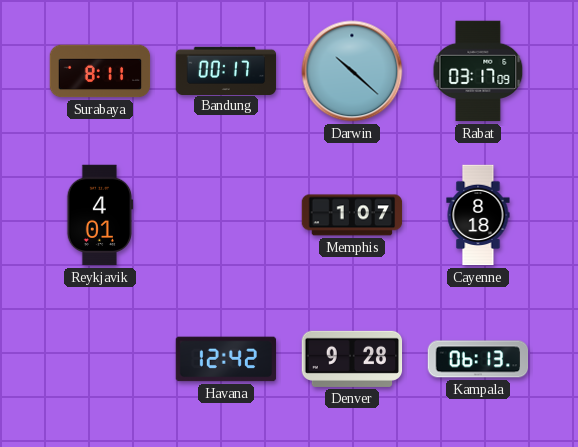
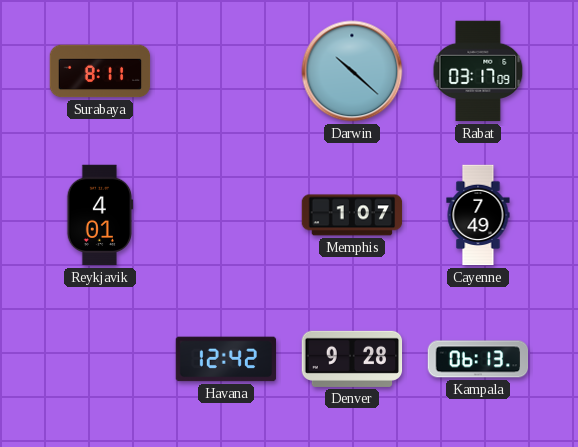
Bandung: 00:17 -> none (226, 70)
Cayenne: 8:18 -> 7:49 (478, 215)
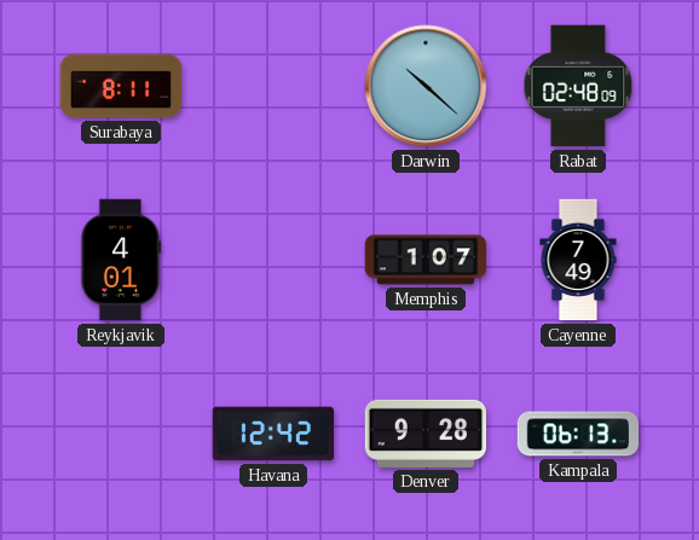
Rabat: 03:17 -> 02:48 (578, 86)
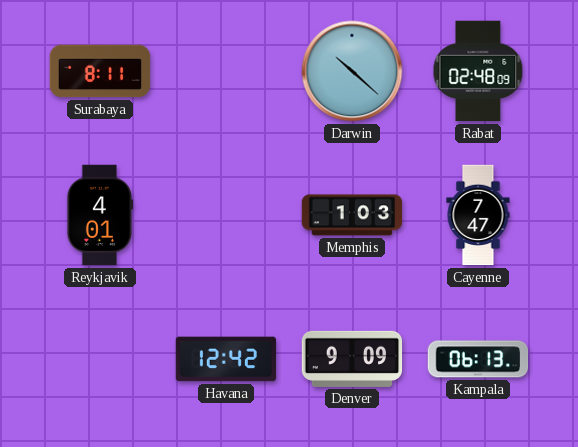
Memphis: 1:07 -> 1:03 (352, 215)
Cayenne: 7:49 -> 7:47 (478, 215)
Denver: 9:28 -> 9:09 (352, 359)
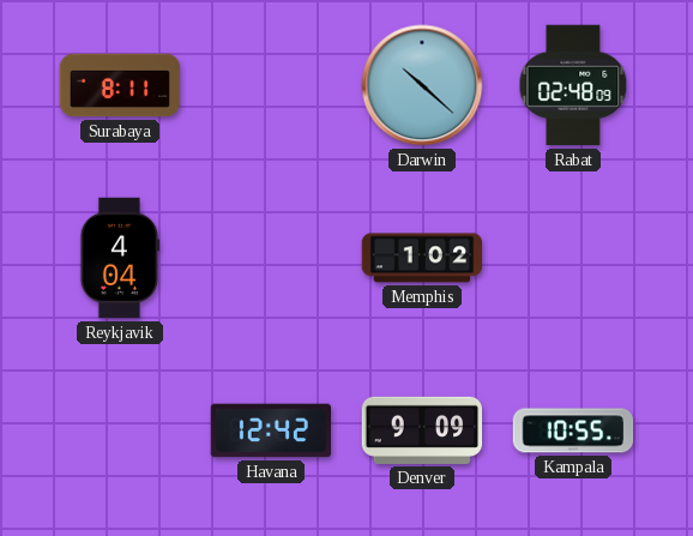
Reykjavik: 4:01 -> 4:04 (120, 258)
Memphis: 1:03 -> 1:02 (422, 258)
Cayenne: 7:47 -> none (478, 215)
Kampala: 06:13 -> 10:55 (573, 430)
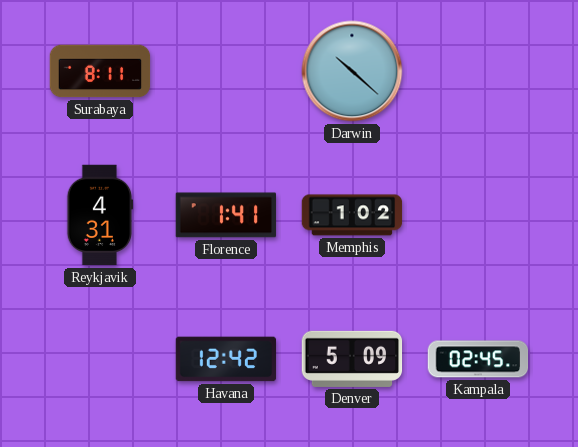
Rabat: 02:48 -> none (573, 85)
Reykjavik: 4:04 -> 4:31 (100, 215)
Florence: none -> 1:41 (226, 215)
Denver: 9:09 -> 5:09 (352, 359)
Kampala: 10:55 -> 02:45 (478, 359)
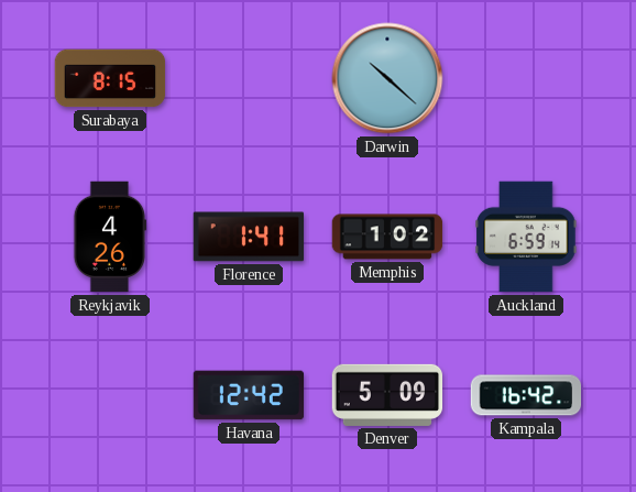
Surabaya: 8:11 -> 8:15 (110, 78)
Reykjavik: 4:31 -> 4:26 (110, 237)
Auckland: none -> 6:59 (526, 237)
Kampala: 02:45 -> 16:42 (526, 395)
